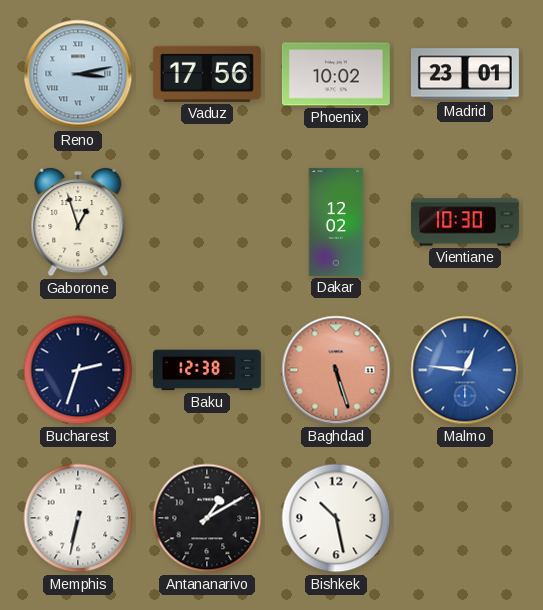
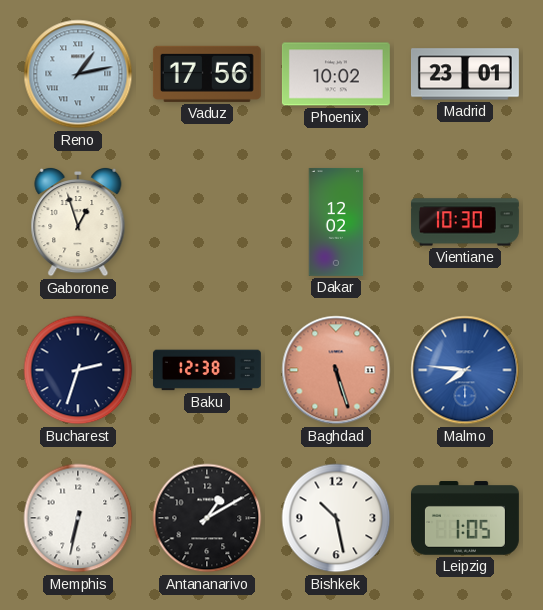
Reno: 3:13 -> 1:13 (78, 74)
Malmo: 12:46 -> 7:46 (465, 370)
Leipzig: none -> 1:05 (465, 518)
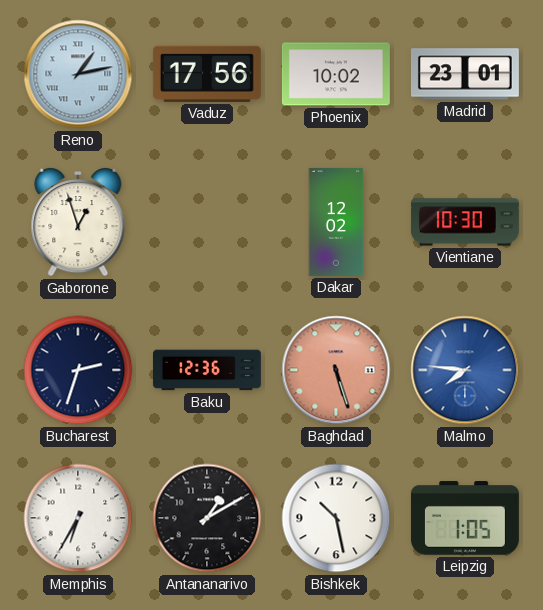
Baku: 12:38 -> 12:36 (207, 370)
Memphis: 6:32 -> 6:35 (78, 518)
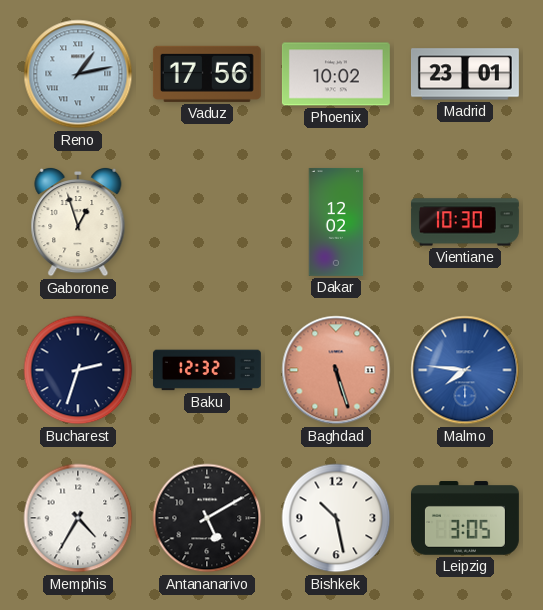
Baku: 12:36 -> 12:32 (207, 370)
Memphis: 6:35 -> 4:35 (78, 518)
Antananarivo: 1:10 -> 5:10 (207, 518)
Leipzig: 1:05 -> 3:05 (465, 518)
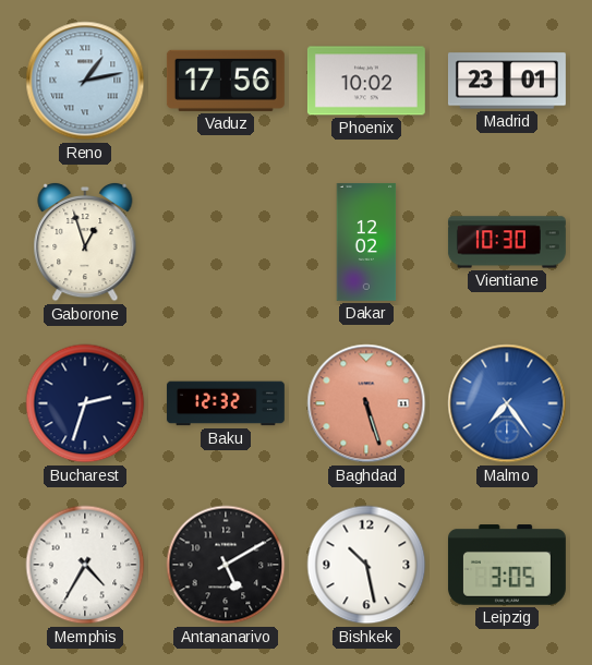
Malmo: 7:46 -> 7:24 (507, 403)
